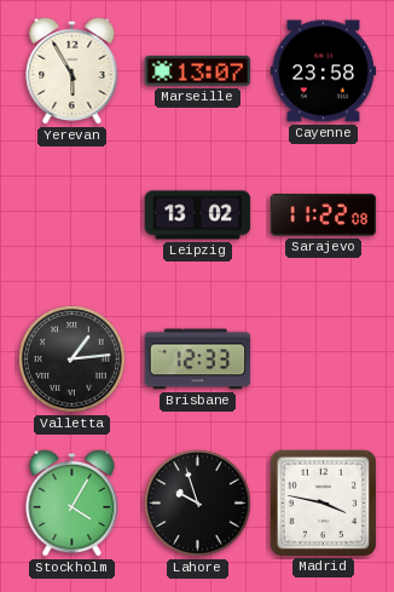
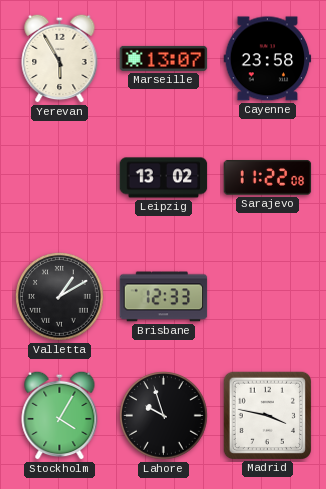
Valletta: 1:14 -> 1:10 (60, 297)
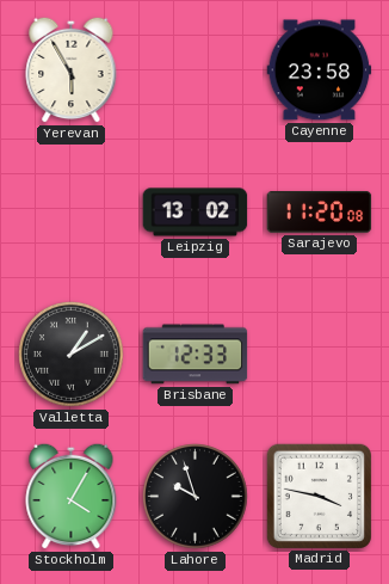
Marseille: 13:07 -> none (164, 58)
Sarajevo: 11:22 -> 11:20 (320, 213)
